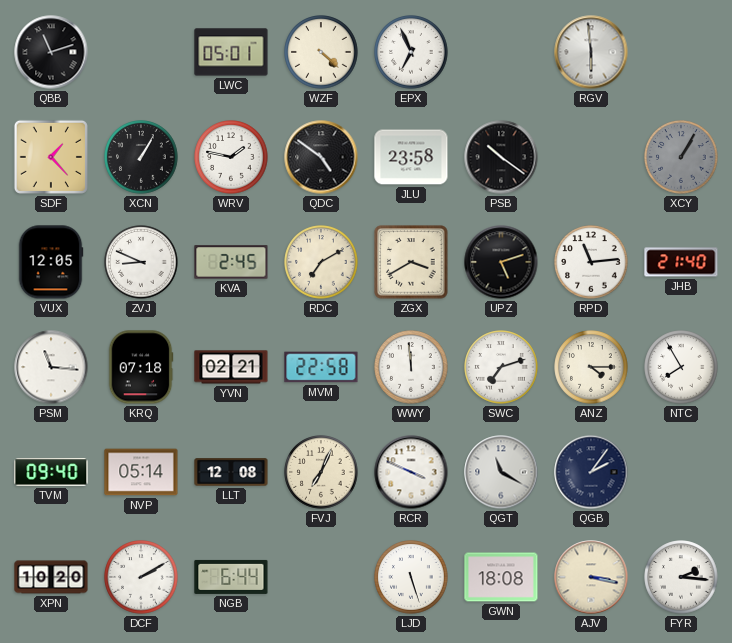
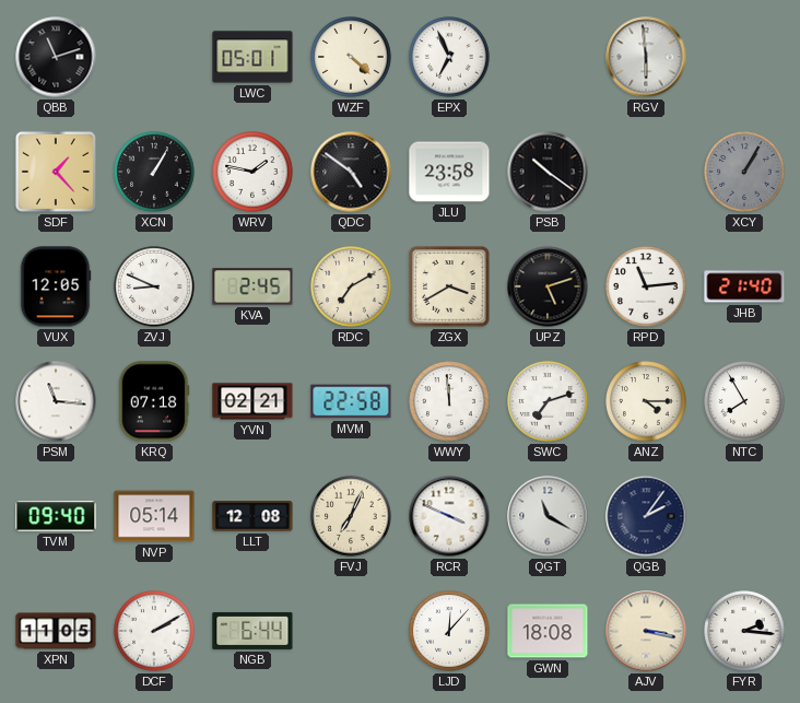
XPN: 10:20 -> 11:05 (56, 631)
LJD: 5:27 -> 12:07 (449, 631)
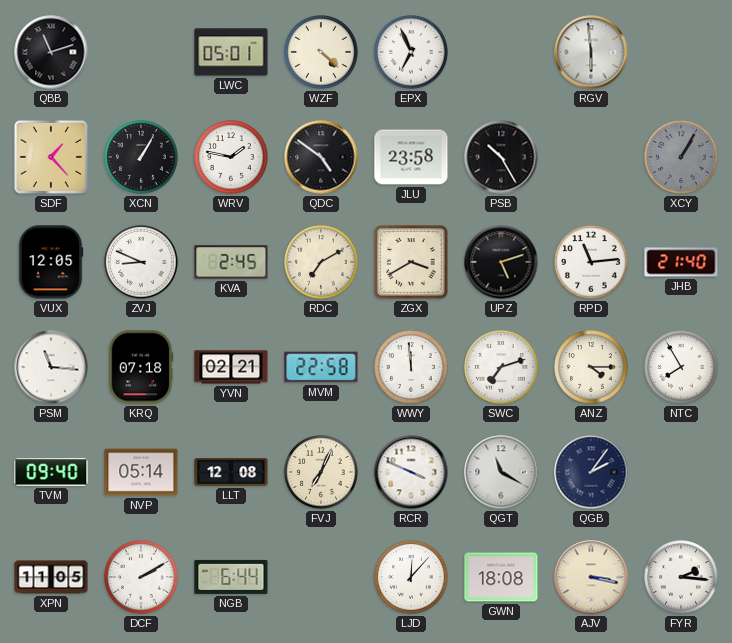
PSB: 10:21 -> 10:25 (501, 157)
